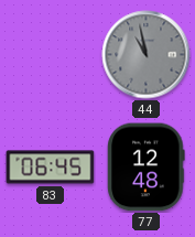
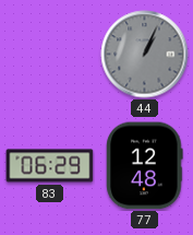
44: 10:58 -> 1:04 (145, 55)
83: 06:45 -> 06:29 (50, 166)
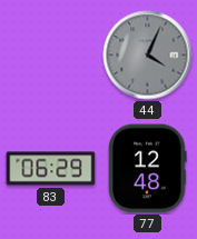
44: 1:04 -> 4:04 (148, 56)
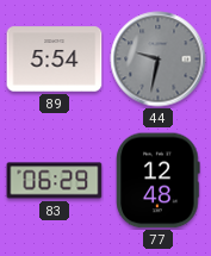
89: none -> 5:54 (55, 60)
44: 4:04 -> 9:32 (159, 60)
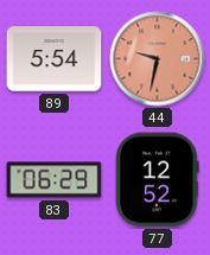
44 dial: grey -> salmon (158, 59)
77: 12:48 -> 12:52 (158, 180)
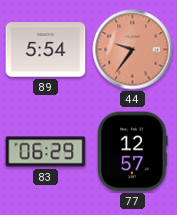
44: 9:32 -> 9:36 (133, 50)
77: 12:52 -> 12:57 (133, 152)
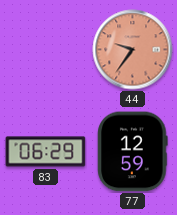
89: 5:54 -> none (46, 50)
77: 12:57 -> 12:59 (133, 152)
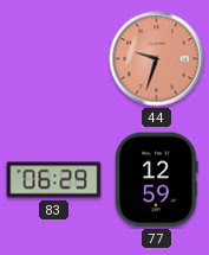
44: 9:36 -> 9:33 (157, 59)
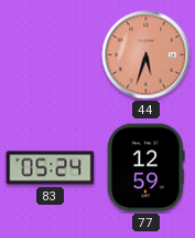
44: 9:33 -> 5:33 (147, 55)
83: 06:29 -> 05:24 (51, 168)
